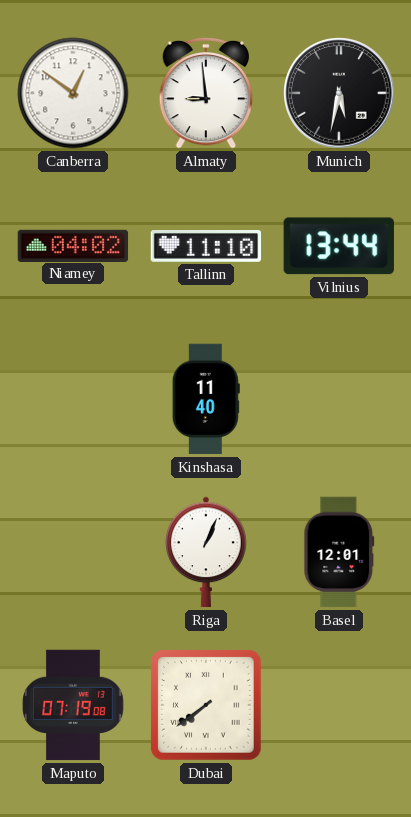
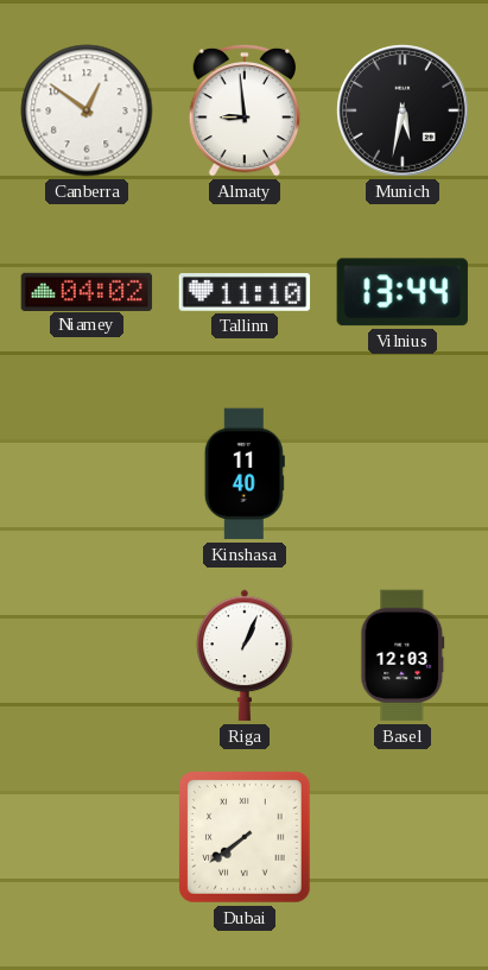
Basel: 12:01 -> 12:03 (403, 655)
Maputo: 07:19 -> none (73, 705)
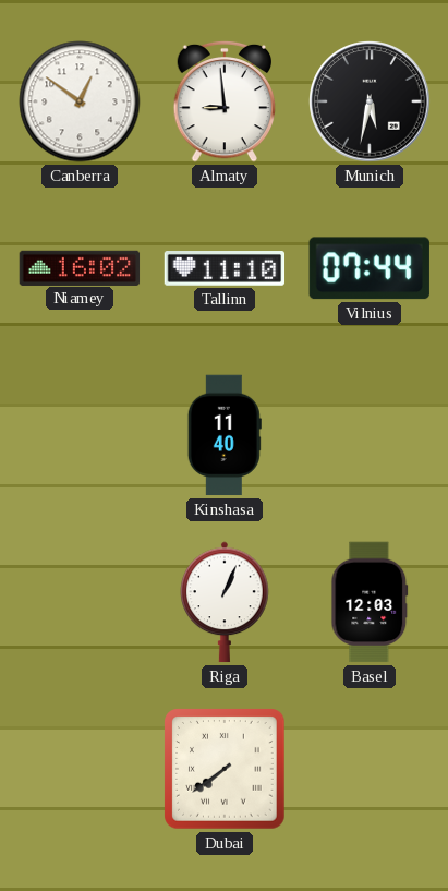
Niamey: 04:02 -> 16:02 (80, 267)
Vilnius: 13:44 -> 07:44 (370, 268)
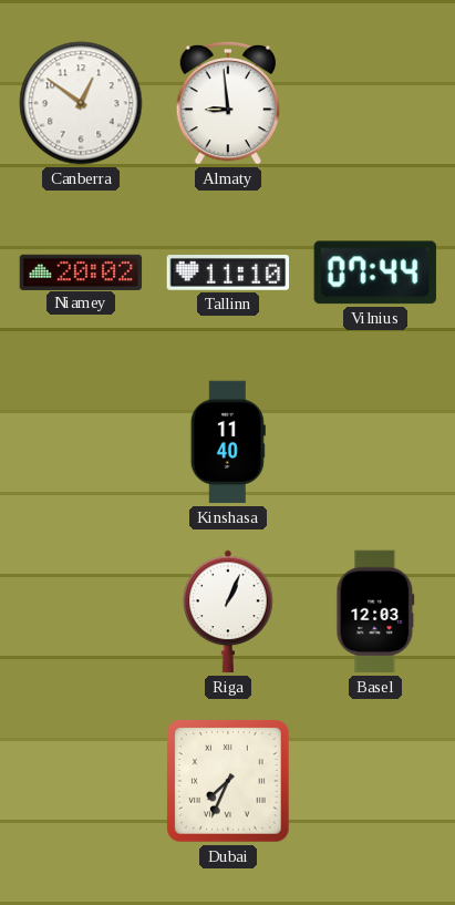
Munich: 5:32 -> none (370, 101)
Niamey: 16:02 -> 20:02 (81, 271)
Dubai: 7:39 -> 7:34 (228, 781)
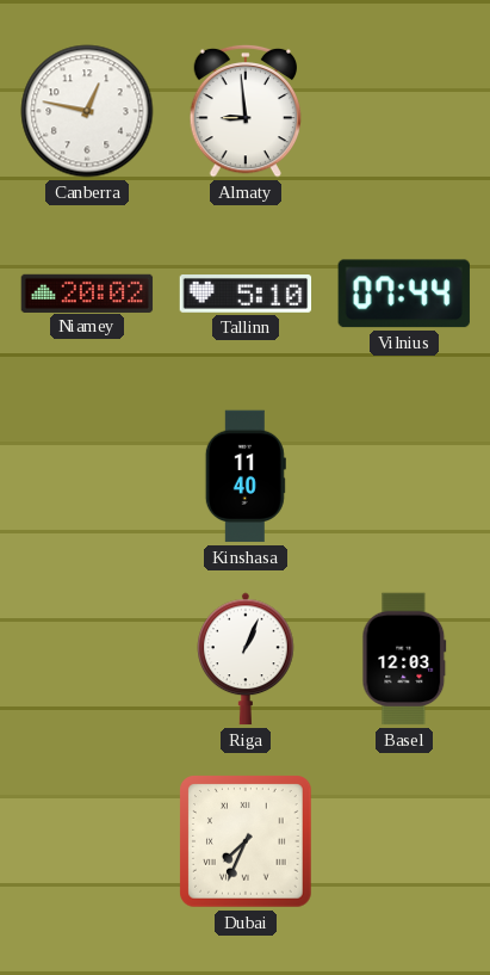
Canberra: 12:51 -> 12:47 (87, 111)
Tallinn: 11:10 -> 5:10 (246, 295)
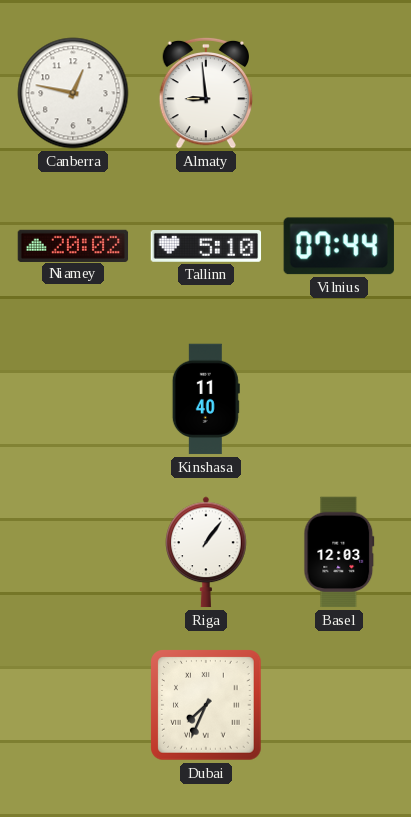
Riga: 1:04 -> 1:06 (206, 552)
